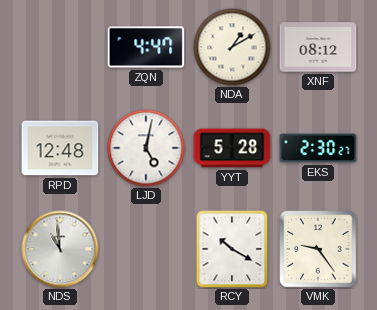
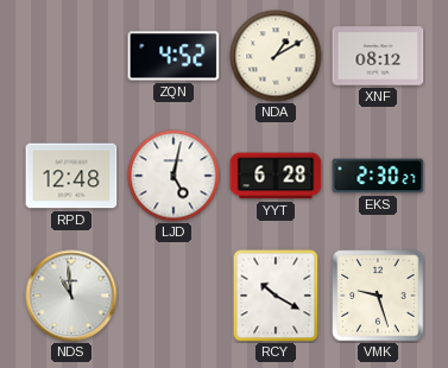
ZQN: 4:47 -> 4:52 (173, 56)
YYT: 5:28 -> 6:28 (276, 176)
VMK: 9:24 -> 9:27 (378, 296)
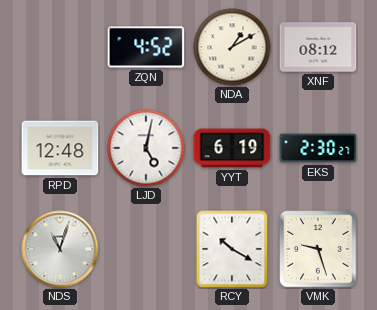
YYT: 6:28 -> 6:19 (232, 148)
NDS: 10:59 -> 11:03 (60, 249)
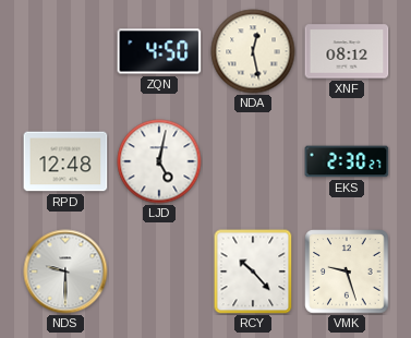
ZQN: 4:52 -> 4:50 (159, 51)
NDA: 1:10 -> 12:28 (253, 51)
YYT: 6:19 -> none (232, 148)
NDS: 11:03 -> 9:30 (65, 271)
RCY: 10:20 -> 10:23 (253, 271)
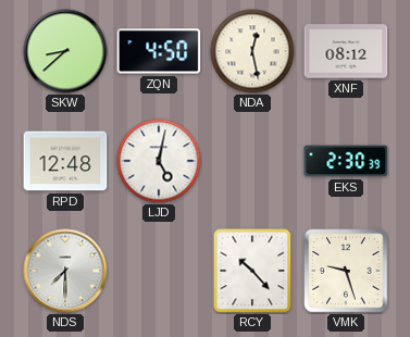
SKW: none -> 8:38 (65, 51)
EKS: 2:30:27 -> 2:30:39 (346, 161)
NDS: 9:30 -> 7:30 (65, 271)
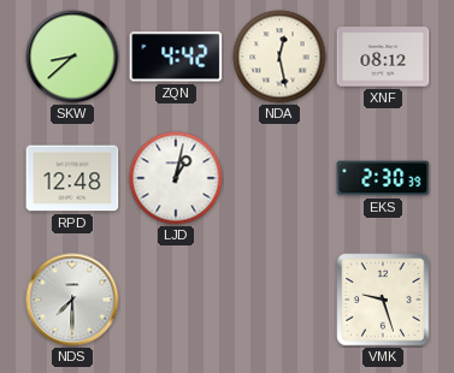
ZQN: 4:50 -> 4:42 (176, 57)
LJD: 5:02 -> 1:02 (176, 178)
RCY: 10:23 -> none (252, 271)
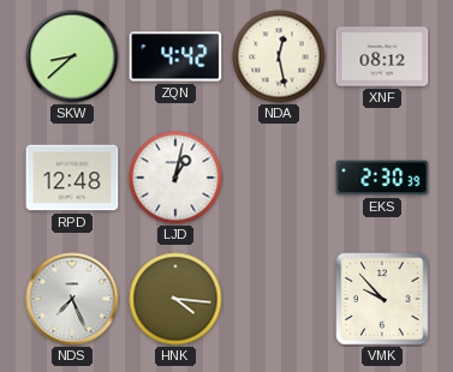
NDS: 7:30 -> 7:26 (72, 299)
HNK: none -> 4:16 (175, 299)
VMK: 9:27 -> 9:53 (382, 299)
